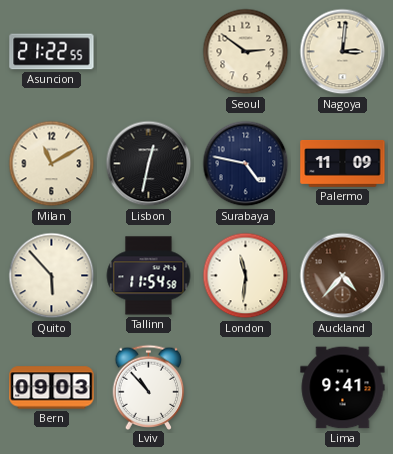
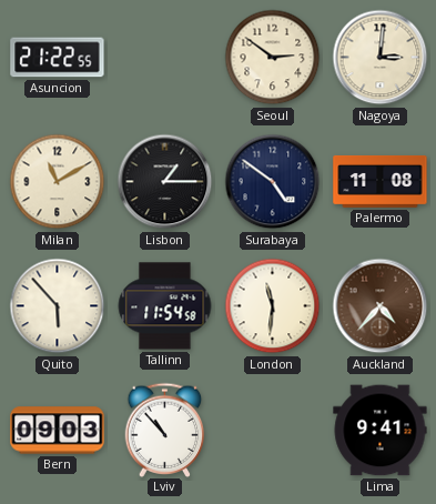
Lisbon: 12:32 -> 1:15 (165, 182)
Surabaya: 4:47 -> 4:51 (273, 182)
Palermo: 11:09 -> 11:08 (381, 182)
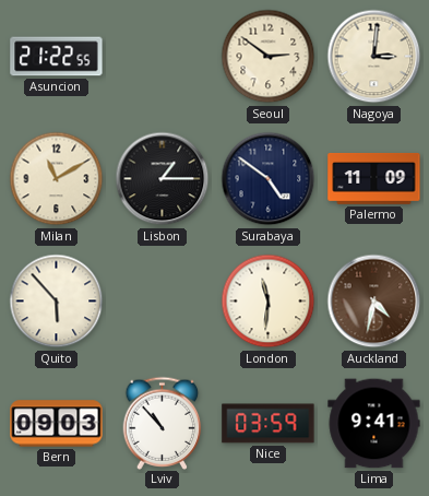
Palermo: 11:08 -> 11:09 (374, 179)
Tallinn: 11:54 -> none (165, 306)
Auckland: 4:37 -> 4:32 (374, 302)
Nice: none -> 03:59 (269, 424)
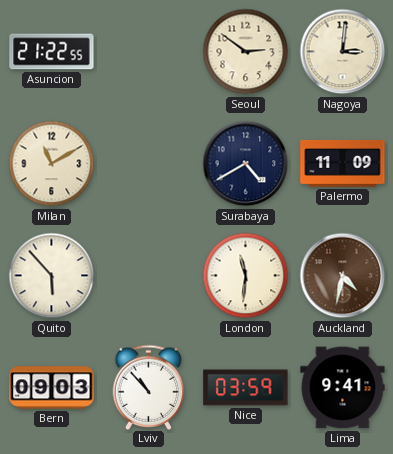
Lisbon: 1:15 -> none (163, 179)
Surabaya: 4:51 -> 4:40 (246, 164)
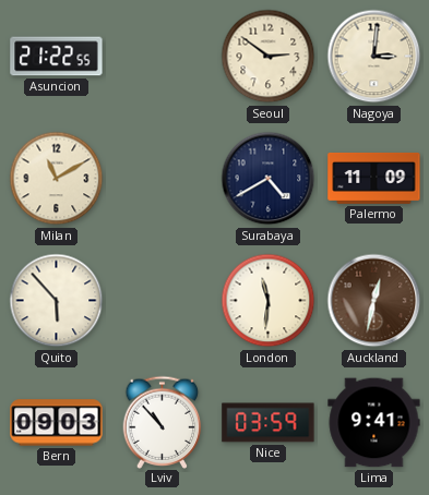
Auckland: 4:32 -> 12:32 (374, 301)
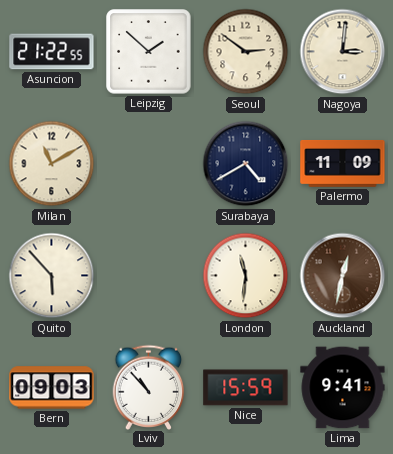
Leipzig: none -> 1:52 (149, 52)
Nice: 03:59 -> 15:59 (246, 388)
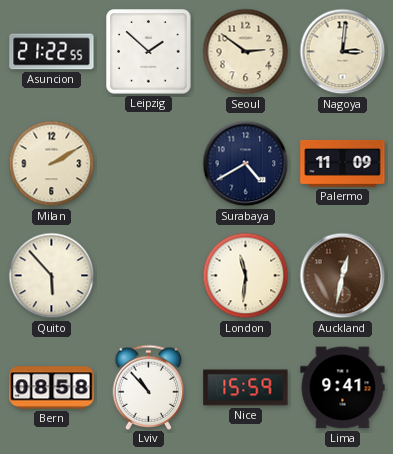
Milan: 11:10 -> 2:10 (52, 164)
Bern: 09:03 -> 08:58 (52, 388)
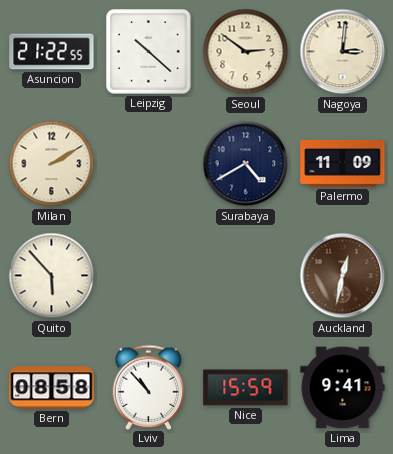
Leipzig: 1:52 -> 10:22 (149, 52)
London: 11:31 -> none (246, 276)
